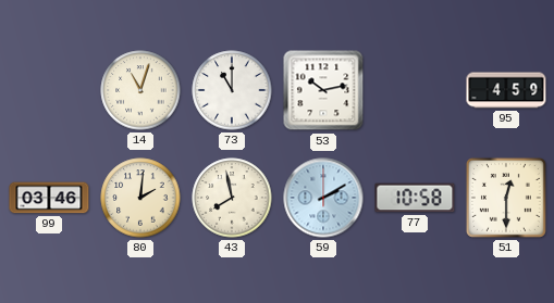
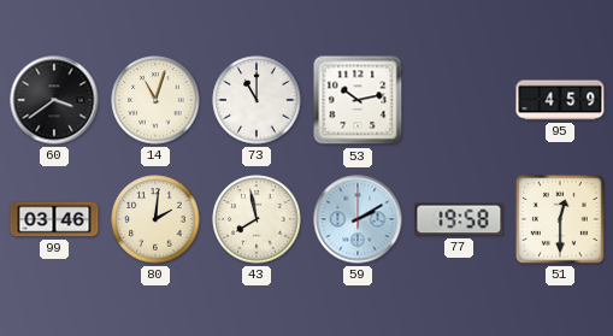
60: none -> 3:39 (54, 100)
77: 10:58 -> 19:58 (459, 219)
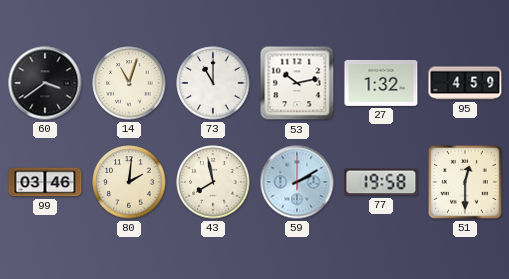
27: none -> 1:32 (381, 83)
